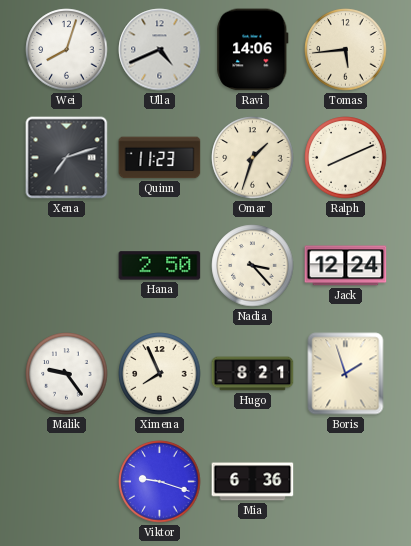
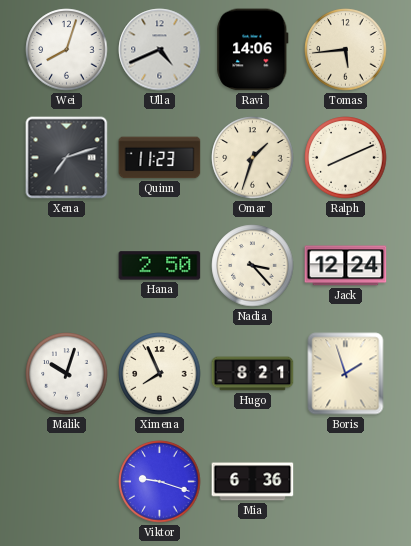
Malik: 9:24 -> 10:03 (67, 374)
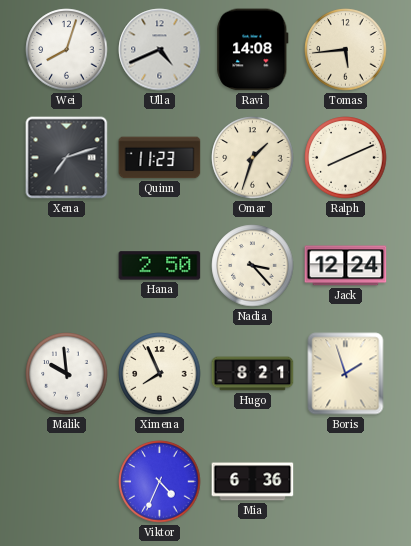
Ravi: 14:06 -> 14:08 (253, 50)
Malik: 10:03 -> 9:59 (67, 374)
Viktor: 9:18 -> 4:34 (160, 482)
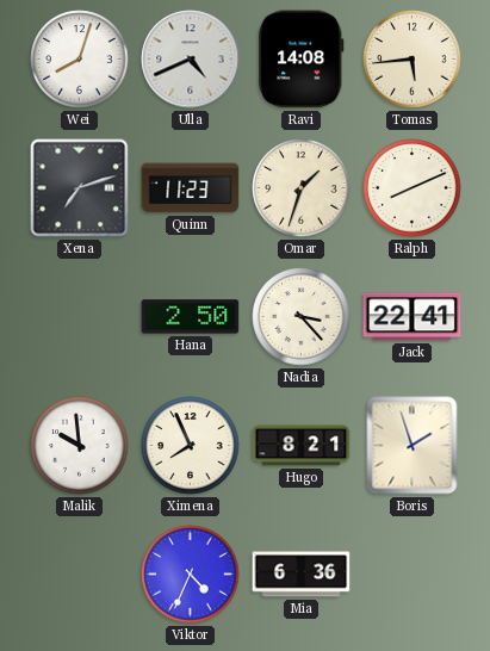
Jack: 12:24 -> 22:41 (413, 317)
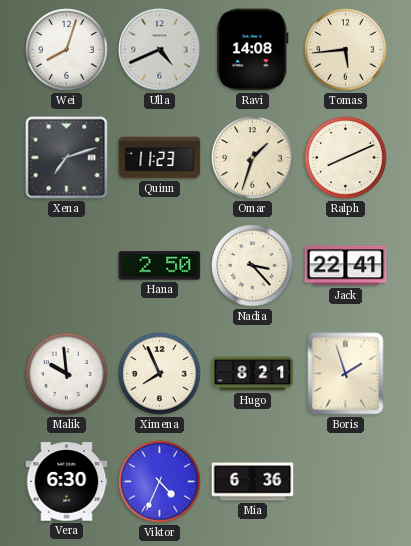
Vera: none -> 6:30 (67, 482)
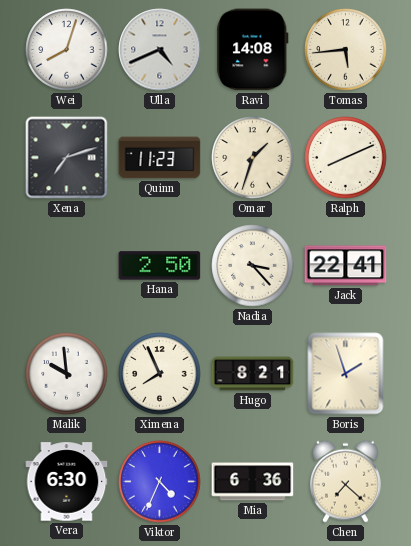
Chen: none -> 7:22 (345, 481)
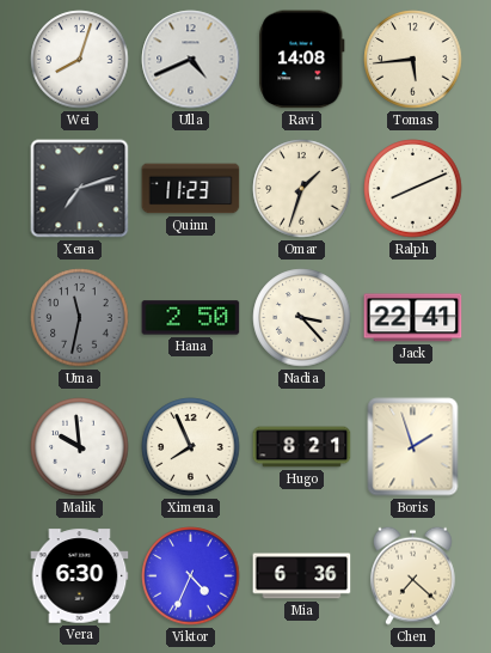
Uma: none -> 11:32 (80, 318)
